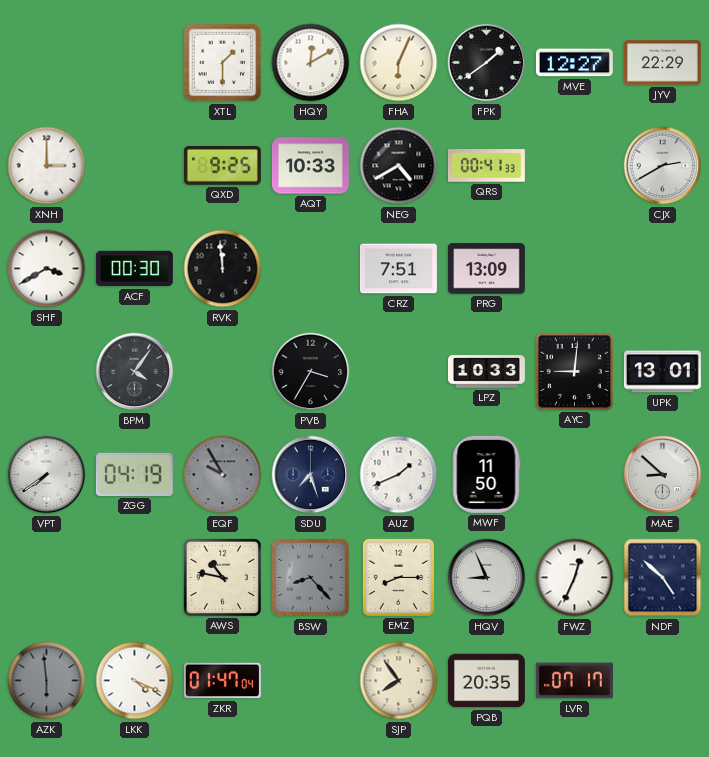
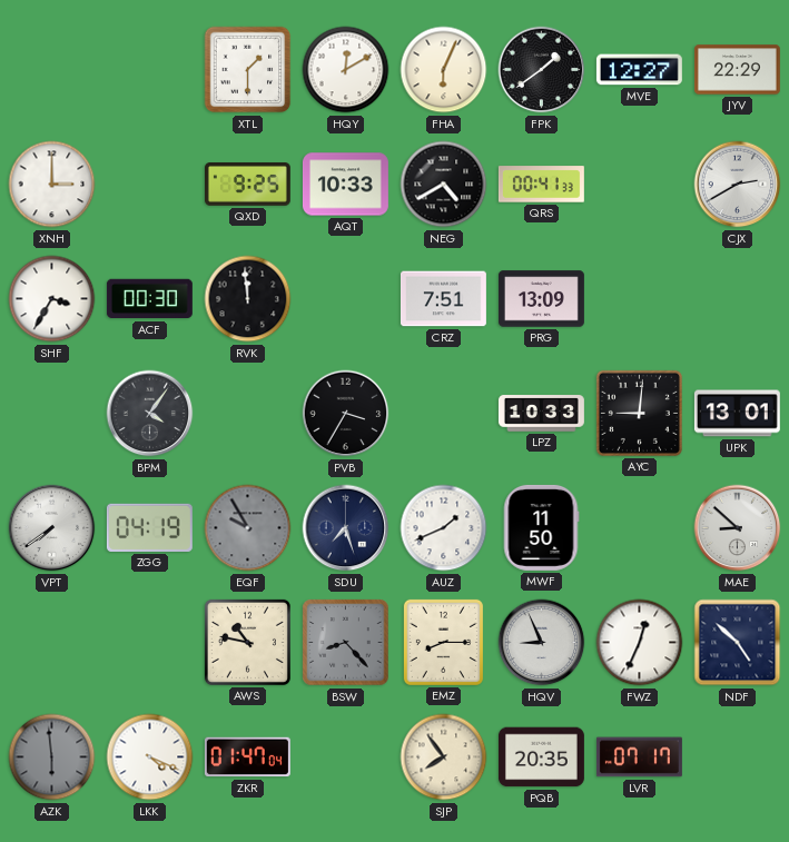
SHF: 3:40 -> 3:35 (52, 299)
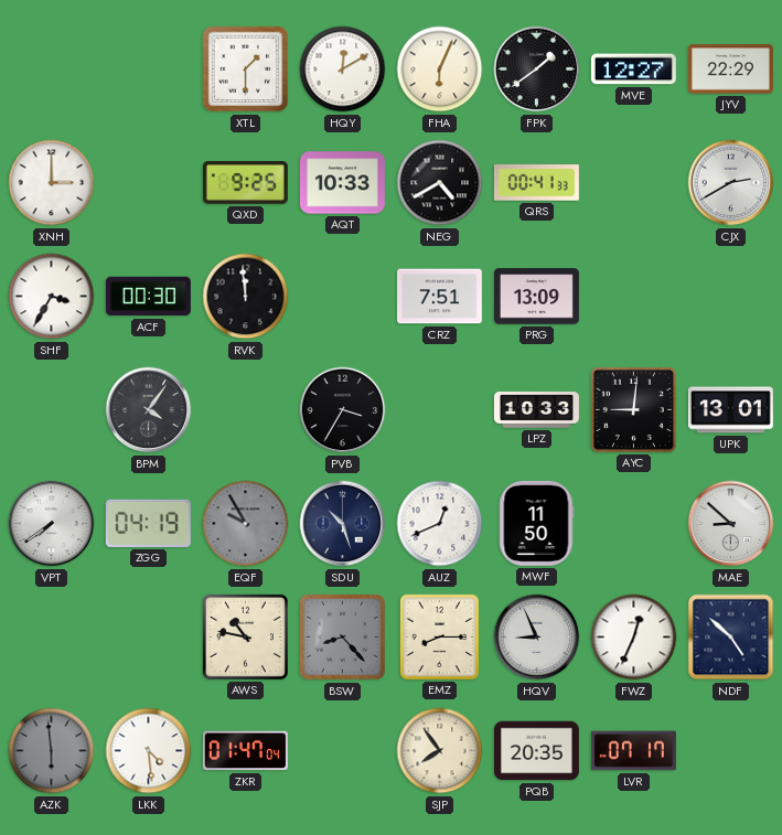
SDU: 7:27 -> 10:27 (343, 524)
AUZ: 1:41 -> 12:41 (440, 524)
LKK: 4:19 -> 4:29 (149, 751)
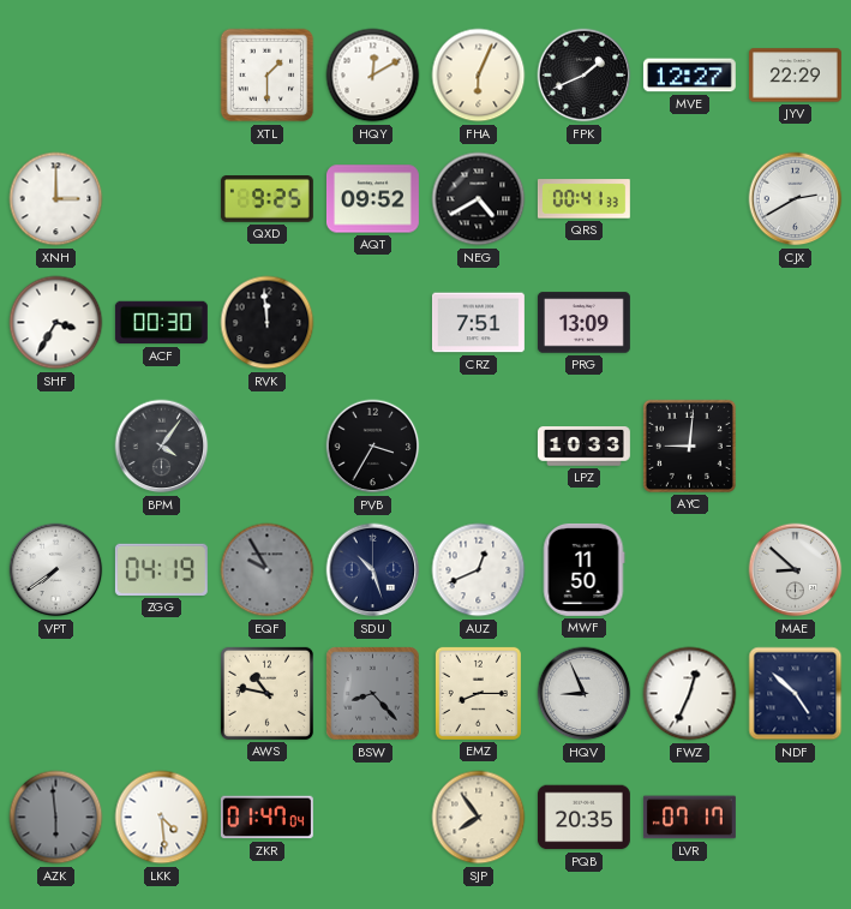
FPK: 1:39 -> 1:41 (585, 76)
AQT: 10:33 -> 09:52 (372, 199)
UPK: 13:01 -> none (730, 410)
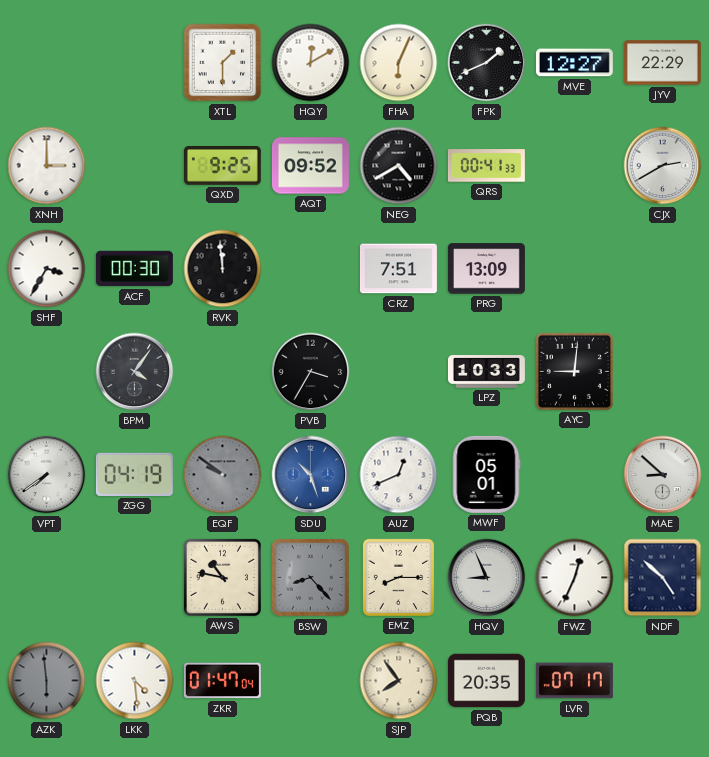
EQF: 9:55 -> 9:51 (223, 475)
SDU dial: navy -> blue (311, 475)
MWF: 11:50 -> 05:01 (486, 474)
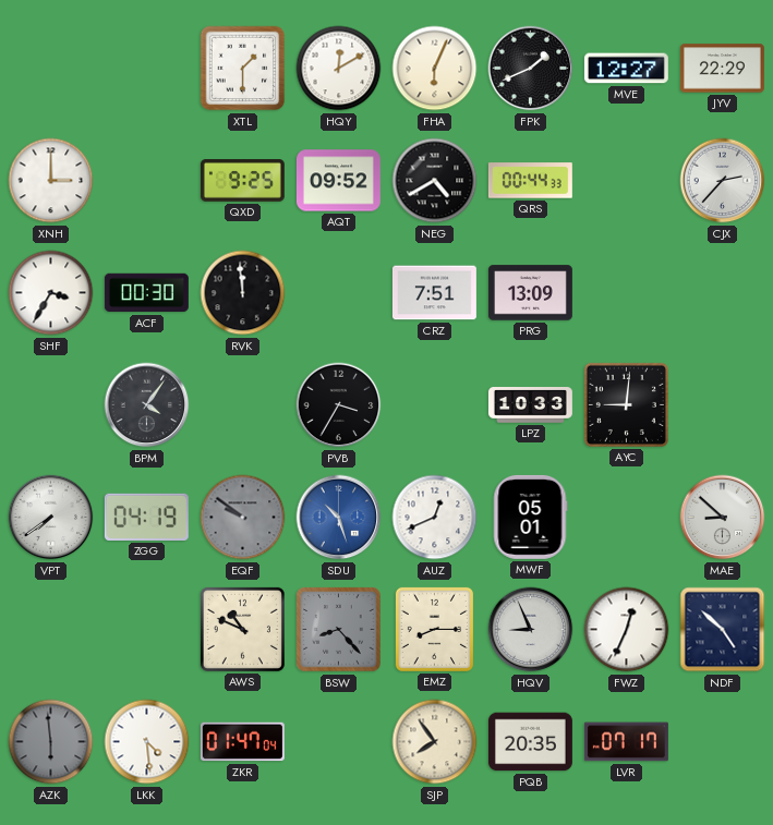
QRS: 00:41 -> 00:44 (530, 181)
CJX: 2:40 -> 2:37 (723, 181)
AWS: 10:47 -> 10:49 (242, 629)
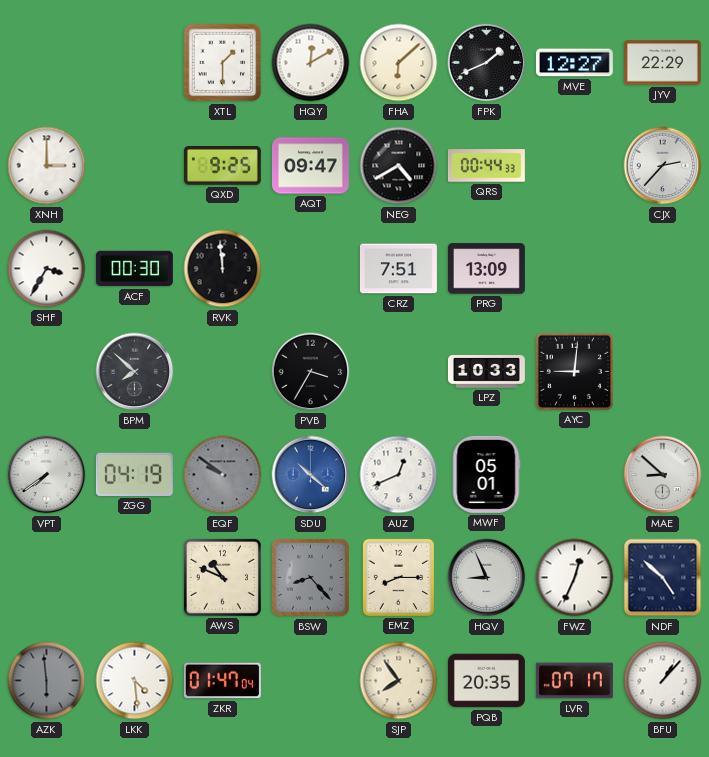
FHA: 6:04 -> 6:08 (399, 63)
AQT: 09:52 -> 09:47 (310, 166)
BPM: 4:06 -> 7:52 (135, 372)
SDU: 10:27 -> 10:22 (311, 475)
BFU: none -> 1:07 (663, 681)
